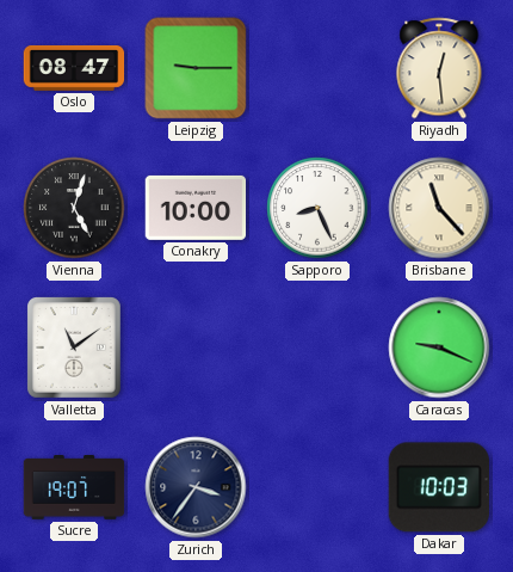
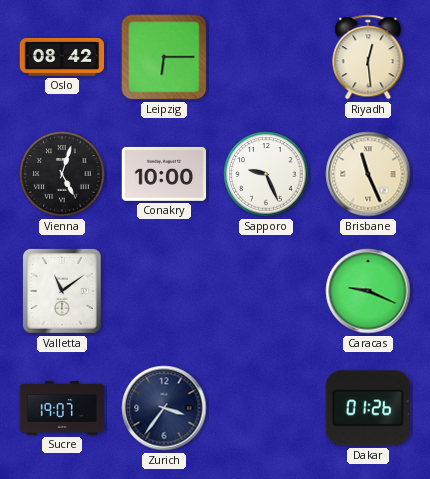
Oslo: 08:47 -> 08:42 (62, 57)
Leipzig: 9:15 -> 6:15 (164, 57)
Sapporo: 8:26 -> 9:26 (266, 174)
Brisbane: 11:23 -> 11:26 (368, 174)
Dakar: 10:03 -> 01:26 (367, 408)
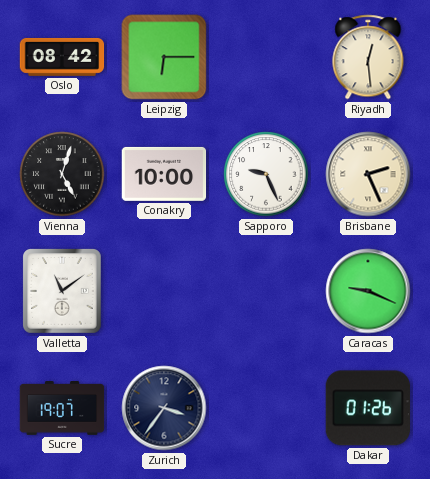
Brisbane: 11:26 -> 2:26 (368, 174)
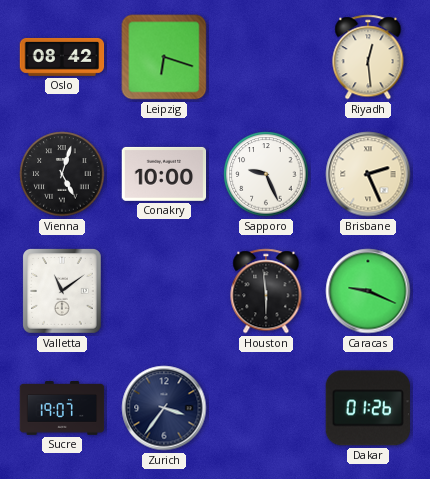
Leipzig: 6:15 -> 6:18 (164, 57)
Houston: none -> 5:59 (266, 291)
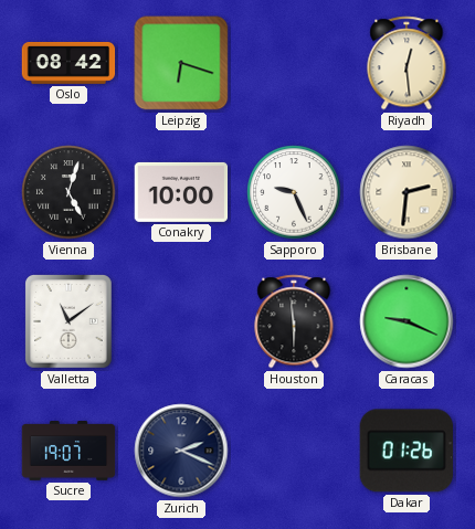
Brisbane: 2:26 -> 2:31 (407, 192)
Zurich: 3:36 -> 2:19 (181, 451)
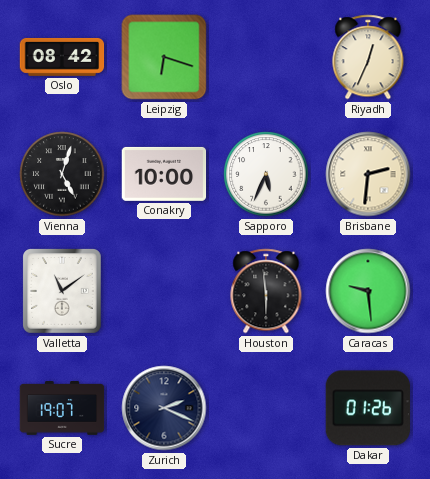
Riyadh: 12:29 -> 12:34 (368, 57)
Sapporo: 9:26 -> 5:34 (266, 174)
Caracas: 9:19 -> 9:29 (368, 291)
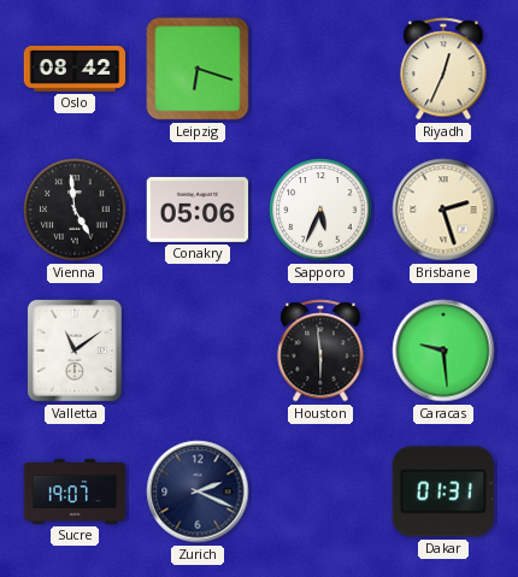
Vienna: 5:03 -> 4:59 (75, 210)
Conakry: 10:00 -> 05:06 (198, 210)
Brisbane: 2:31 -> 2:27 (443, 210)
Dakar: 01:26 -> 01:31 (442, 491)
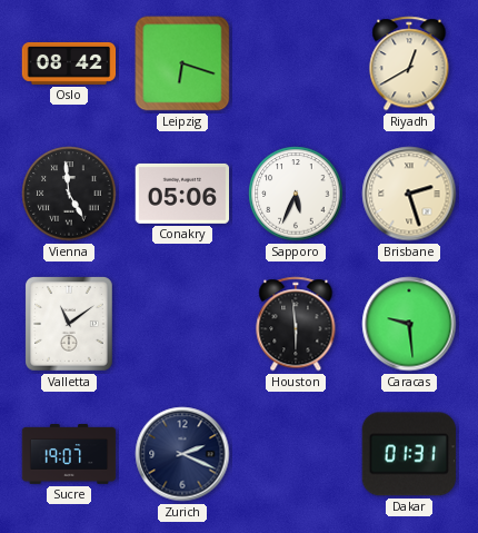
Riyadh: 12:34 -> 12:40 (409, 63)
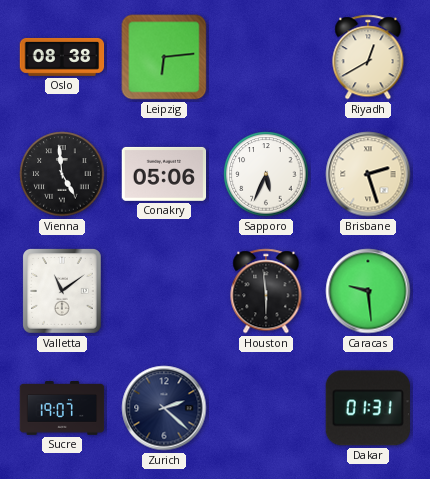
Oslo: 08:42 -> 08:38 (62, 57)
Leipzig: 6:18 -> 6:14 (164, 57)
Zurich: 2:19 -> 2:22 (164, 408)
